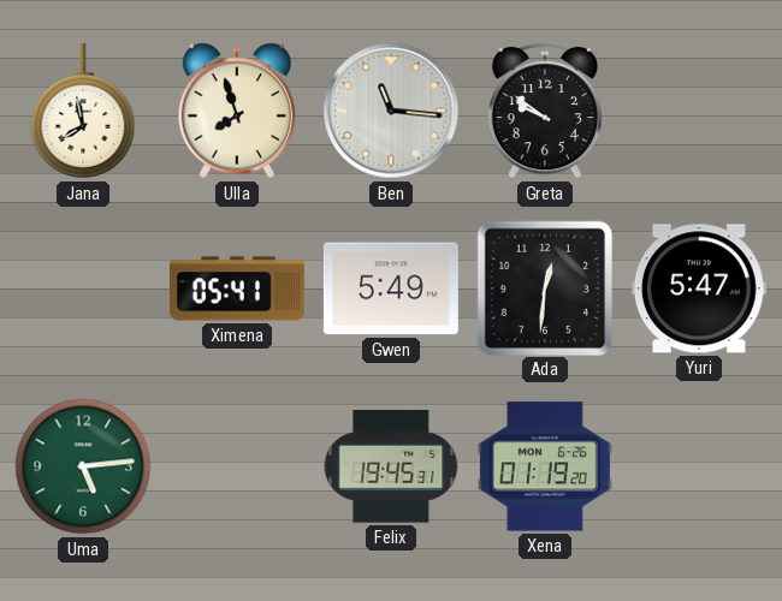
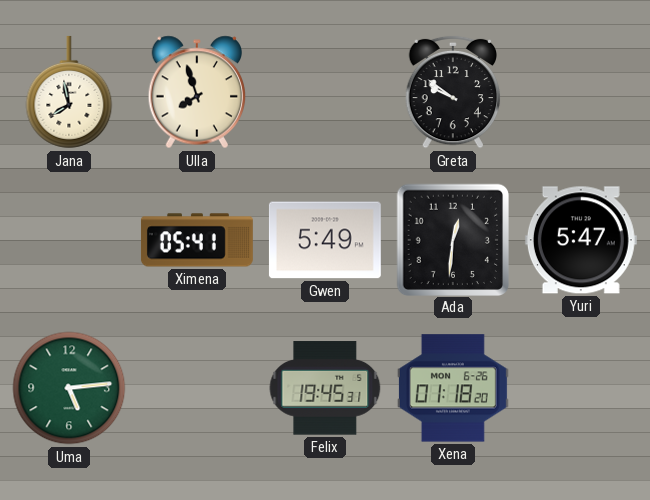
Ben: 11:16 -> none (391, 111)
Xena: 01:19 -> 01:18 (453, 388)
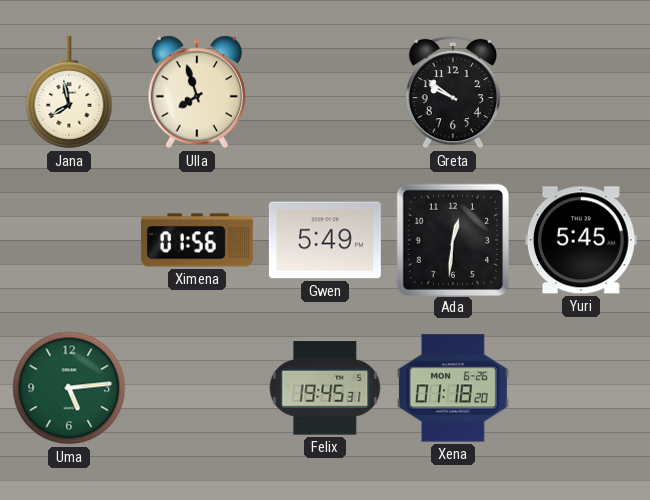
Ximena: 05:41 -> 01:56 (197, 240)
Yuri: 5:47 -> 5:45 (581, 240)
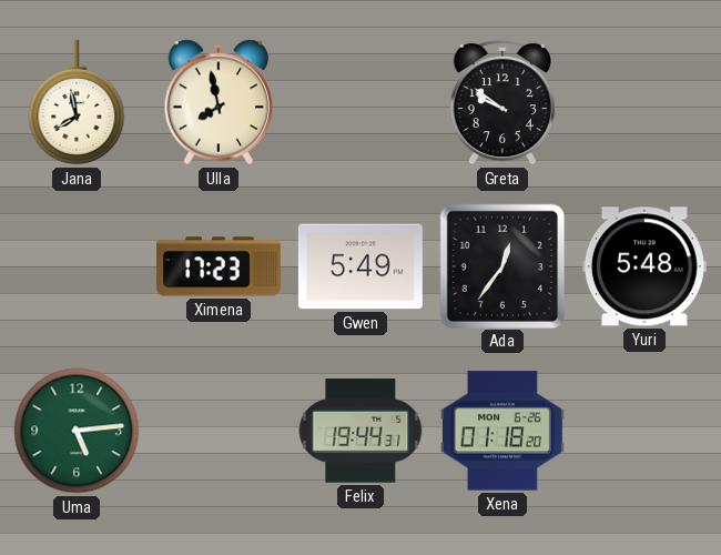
Ulla: 7:57 -> 7:58 (219, 102)
Ximena: 01:56 -> 17:23 (219, 266)
Ada: 12:31 -> 12:36 (501, 265)
Yuri: 5:45 -> 5:48 (644, 266)
Felix: 19:45 -> 19:44 (360, 431)
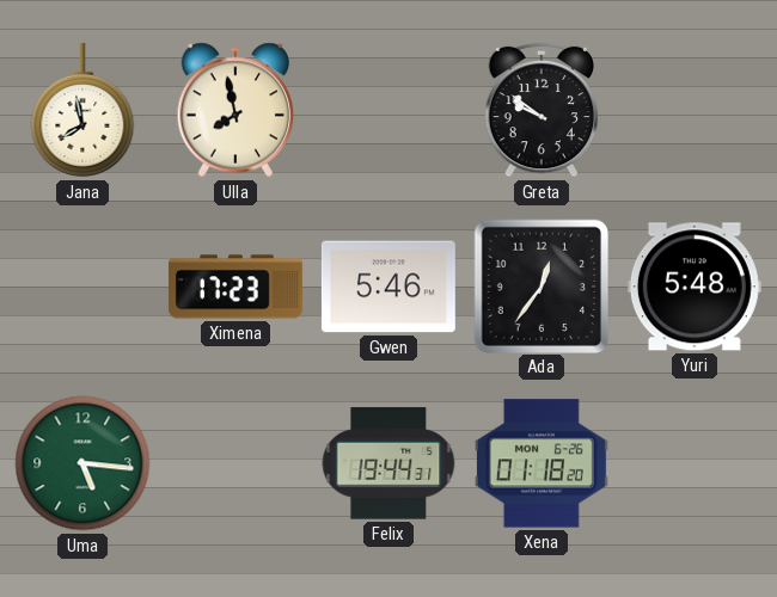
Gwen: 5:49 -> 5:46 (389, 287)
Uma: 5:14 -> 5:16 (82, 463)
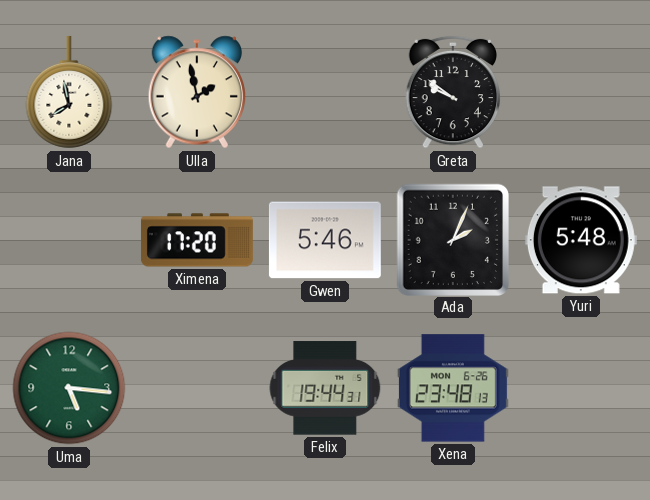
Ulla: 7:58 -> 1:58 (197, 92)
Ximena: 17:23 -> 17:20 (197, 240)
Ada: 12:36 -> 2:04 (452, 239)
Xena: 01:18 -> 23:48 (453, 388)
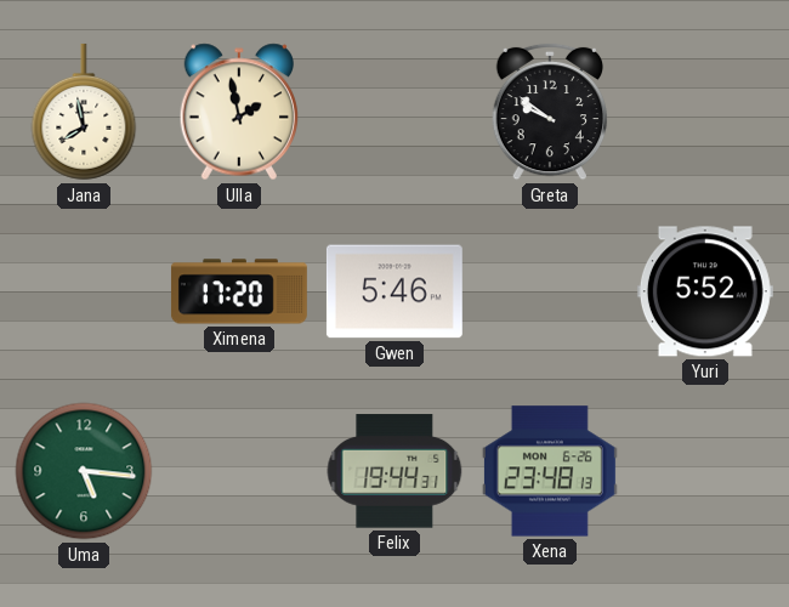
Ada: 2:04 -> none (452, 239)
Yuri: 5:48 -> 5:52 (705, 291)
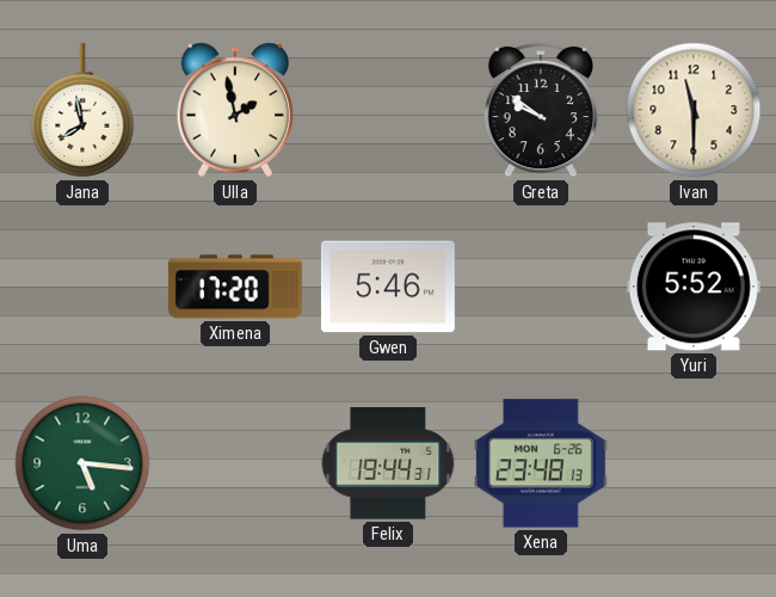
Ivan: none -> 11:30 (694, 110)
